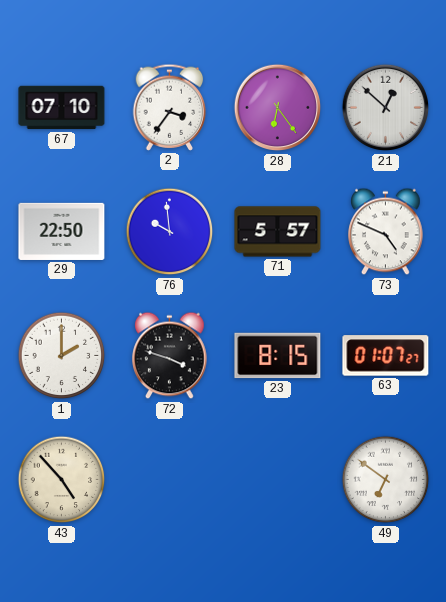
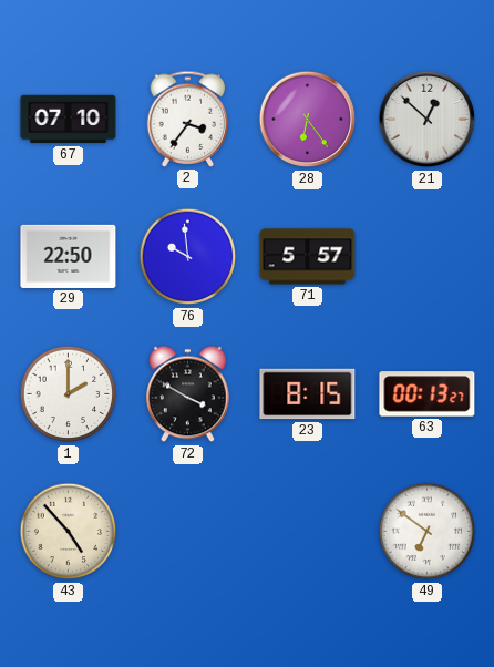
73: 4:49 -> none (386, 232)
72: 3:48 -> 3:50 (188, 394)
63: 01:07 -> 00:13 (428, 394)
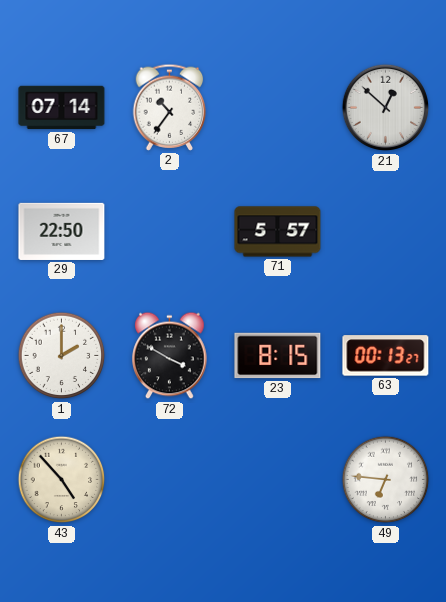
67: 07:10 -> 07:14 (62, 108)
2: 3:36 -> 10:36 (170, 107)
28: 6:24 -> none (308, 120)
76: 9:59 -> none (188, 257)
49: 6:51 -> 6:46 (386, 480)
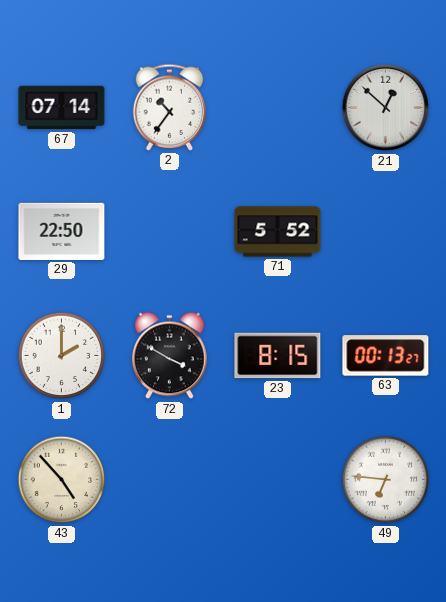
71: 5:57 -> 5:52 (278, 232)
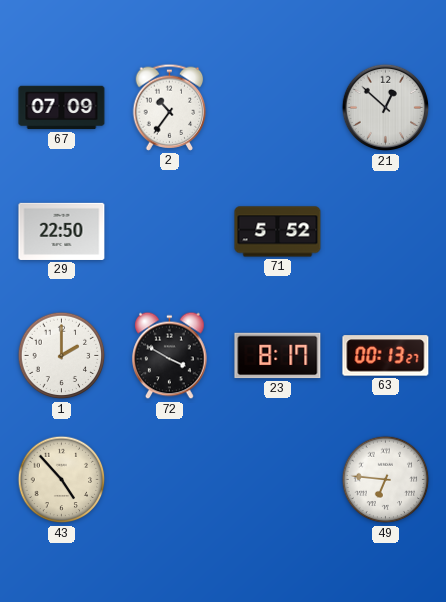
67: 07:14 -> 07:09 (62, 108)
23: 8:15 -> 8:17 (278, 356)
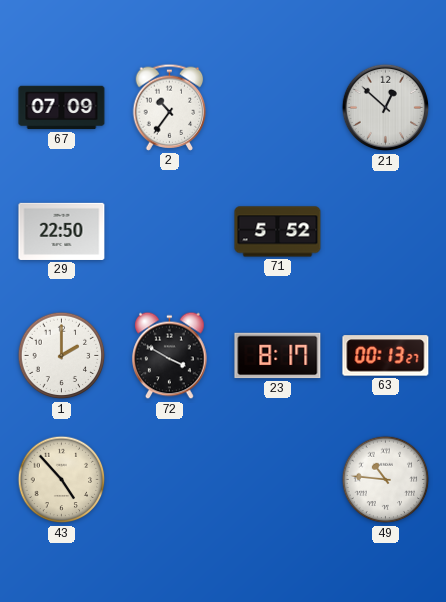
49: 6:46 -> 10:46 (386, 480)
